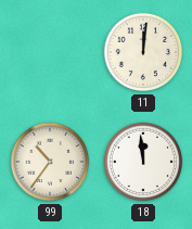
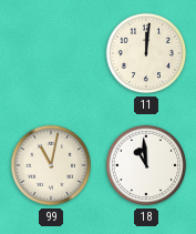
99: 10:36 -> 11:02 (51, 165)
18: 11:59 -> 10:59 (146, 165)
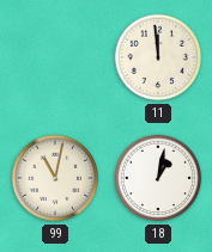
11: 12:01 -> 11:59 (158, 57)
18: 10:59 -> 1:02 (158, 178)
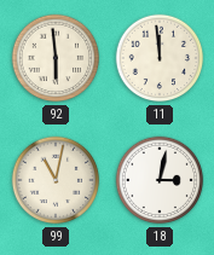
92: none -> 5:59 (56, 58)
18: 1:02 -> 3:02 (160, 180)
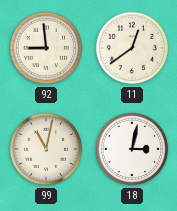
92: 5:59 -> 8:59 (46, 48)
11: 11:59 -> 12:39 (132, 48)
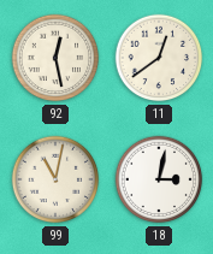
92: 8:59 -> 12:28 (55, 58)
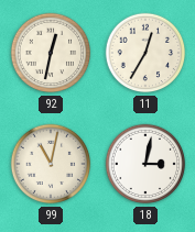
92: 12:28 -> 12:32 (51, 53)
11: 12:39 -> 12:35 (145, 53)
